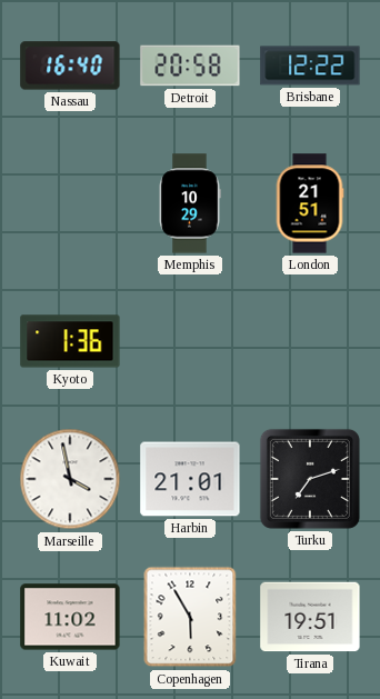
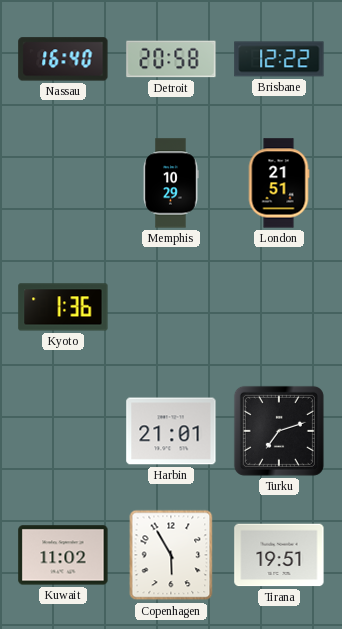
Marseille: 3:58 -> none (70, 479)
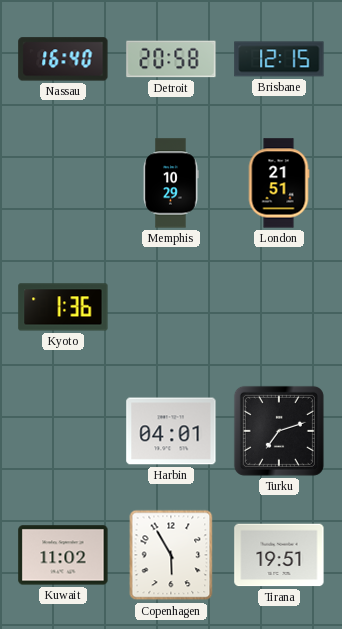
Brisbane: 12:22 -> 12:15 (279, 59)
Harbin: 21:01 -> 04:01 (171, 431)
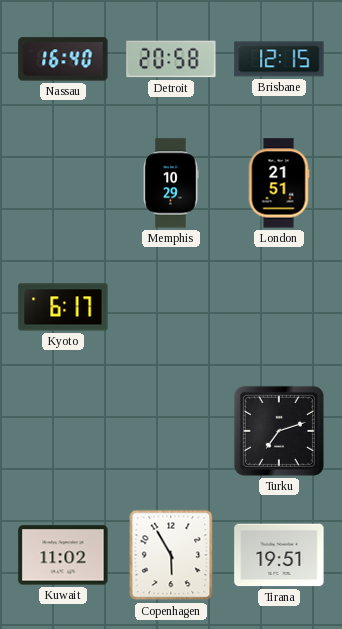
Kyoto: 1:36 -> 6:17 (63, 307)
Harbin: 04:01 -> none (171, 431)
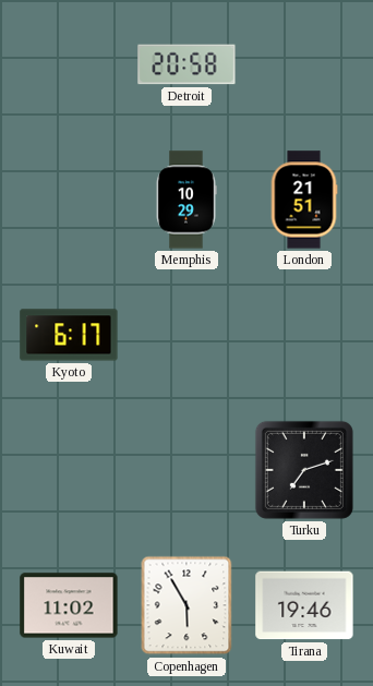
Nassau: 16:40 -> none (63, 59)
Brisbane: 12:15 -> none (279, 59)
Tirana: 19:51 -> 19:46 (304, 605)
